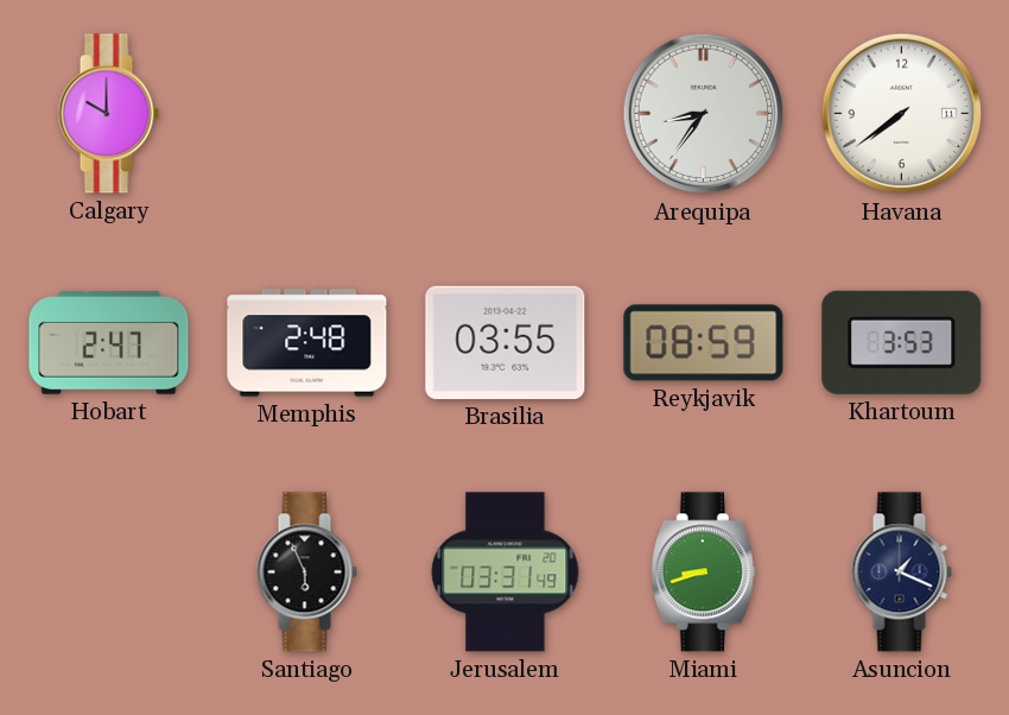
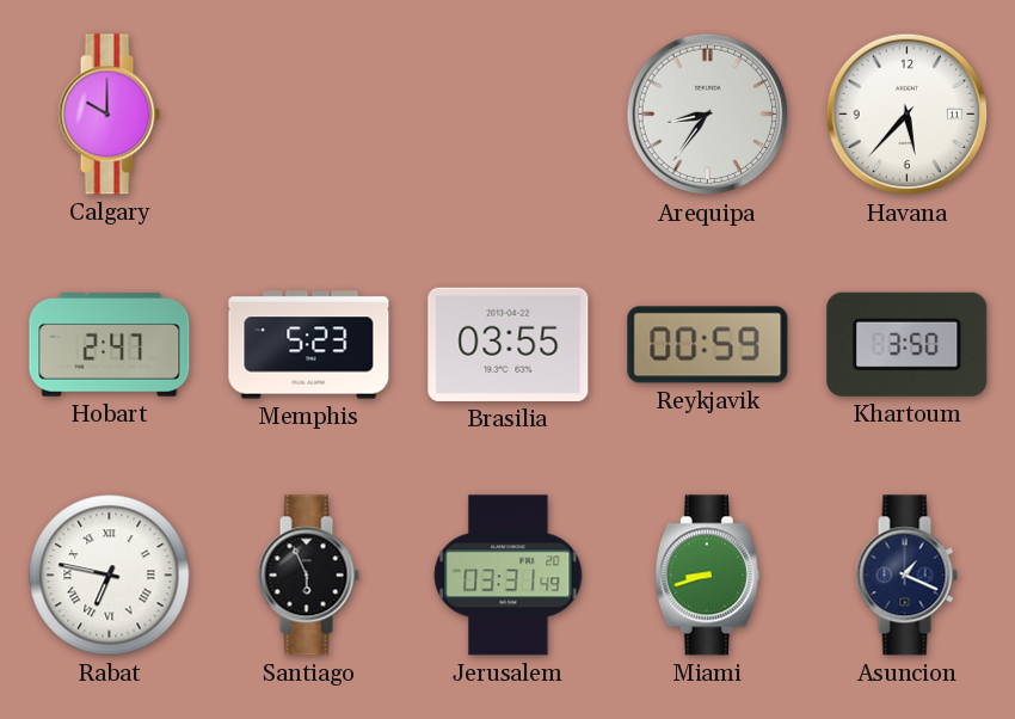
Havana: 7:39 -> 5:37 (908, 115)
Memphis: 2:48 -> 5:23 (309, 345)
Reykjavik: 08:59 -> 00:59 (708, 345)
Khartoum: 3:53 -> 3:50 (908, 344)
Rabat: none -> 6:47 (110, 576)
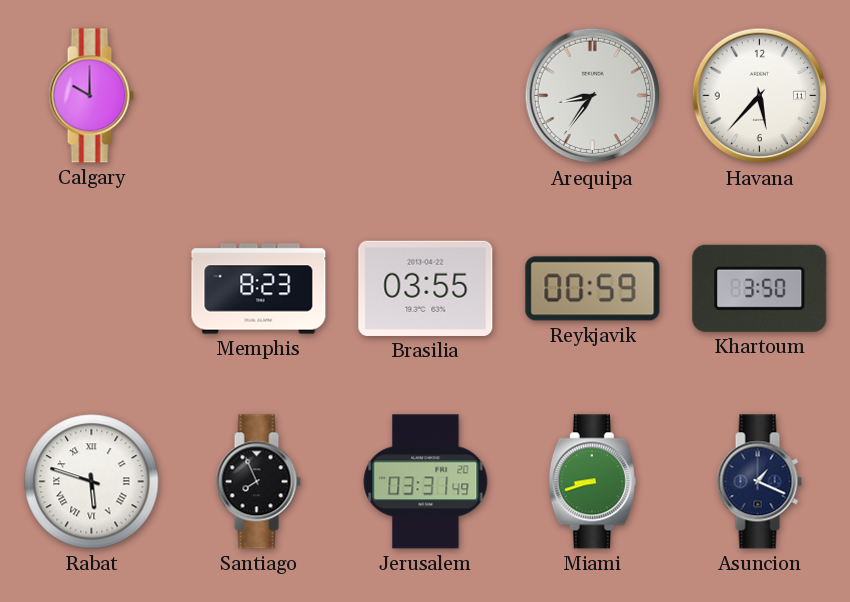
Hobart: 2:47 -> none (110, 345)
Memphis: 5:23 -> 8:23 (259, 289)
Rabat: 6:47 -> 5:48 (92, 482)
Santiago: 5:56 -> 7:56 (258, 482)
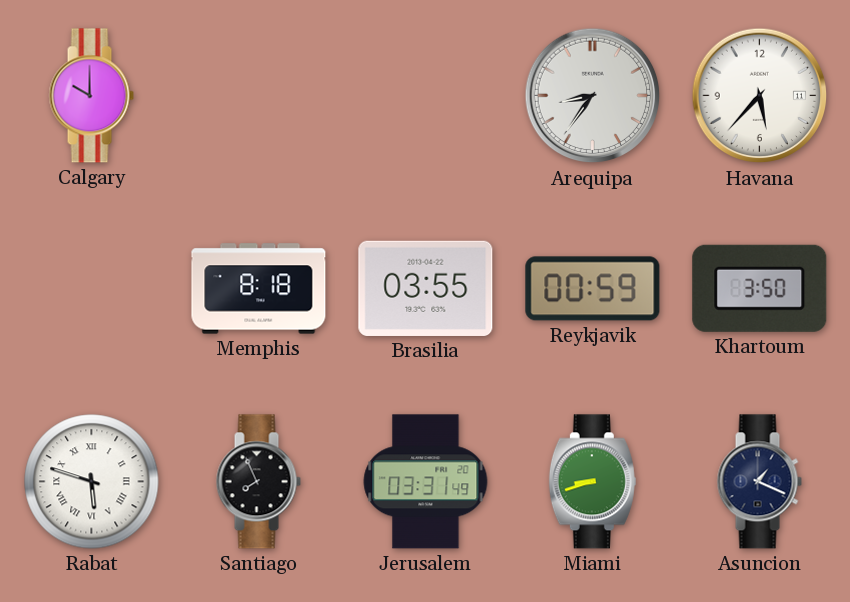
Memphis: 8:23 -> 8:18 (259, 289)
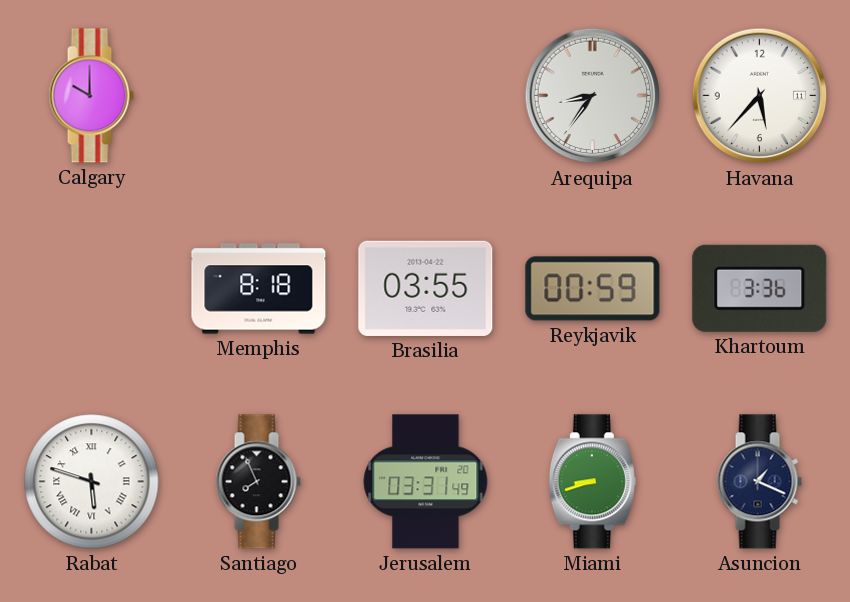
Khartoum: 3:50 -> 3:36 (760, 288)
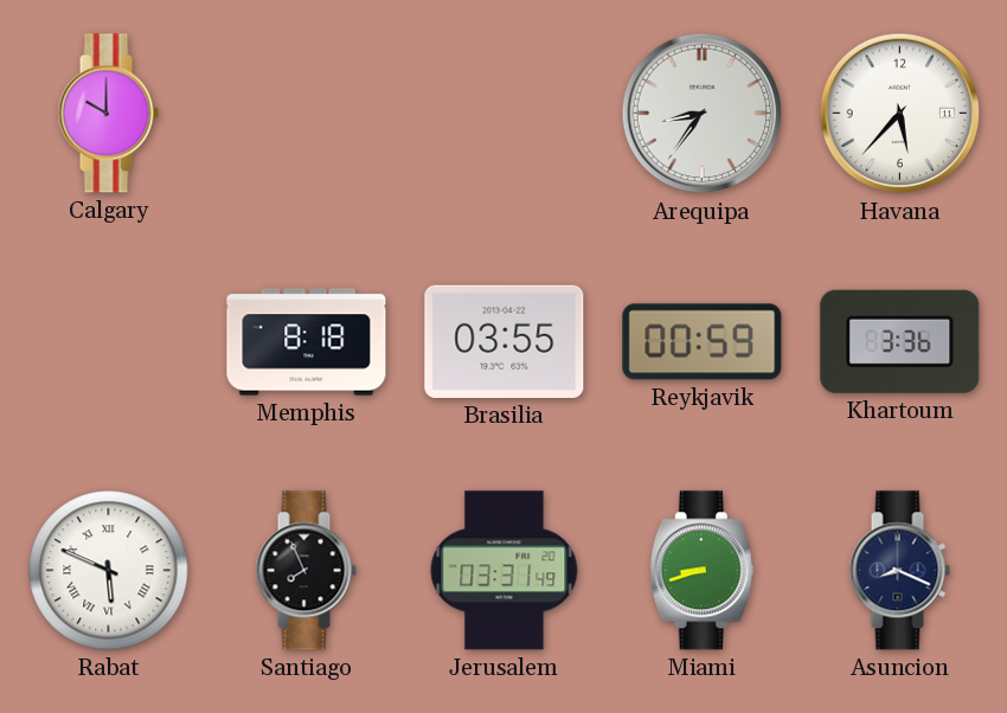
Rabat: 5:48 -> 5:49 (109, 571)
Asuncion: 1:19 -> 8:19 (899, 571)
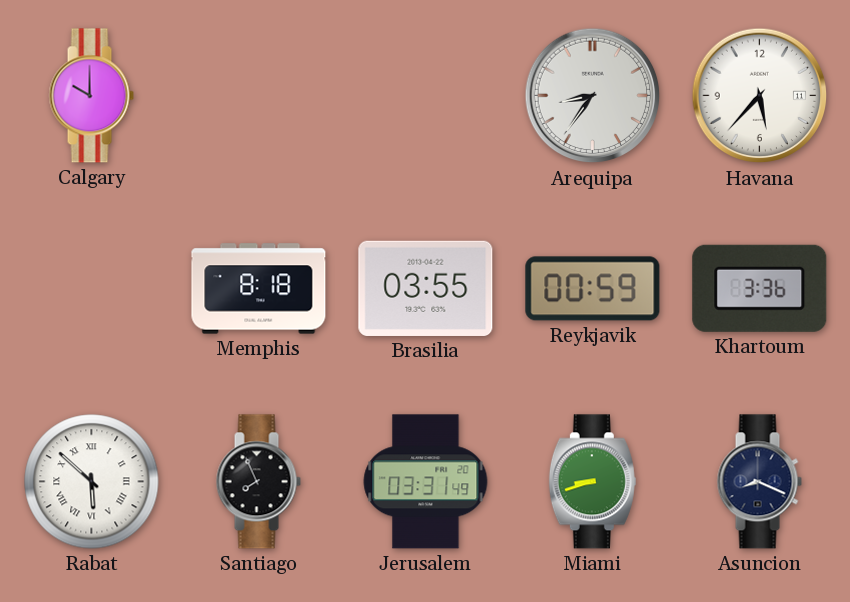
Rabat: 5:49 -> 5:52 (92, 482)
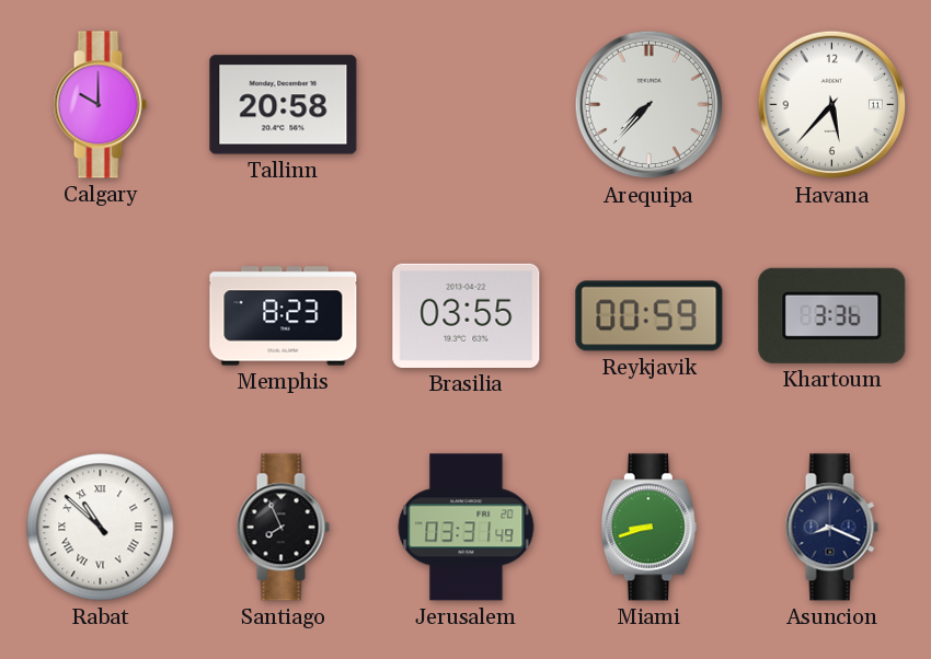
Tallinn: none -> 20:58 (284, 105)
Arequipa: 8:36 -> 7:37 (650, 105)
Memphis: 8:18 -> 8:23 (284, 316)
Rabat: 5:52 -> 10:52 (101, 528)
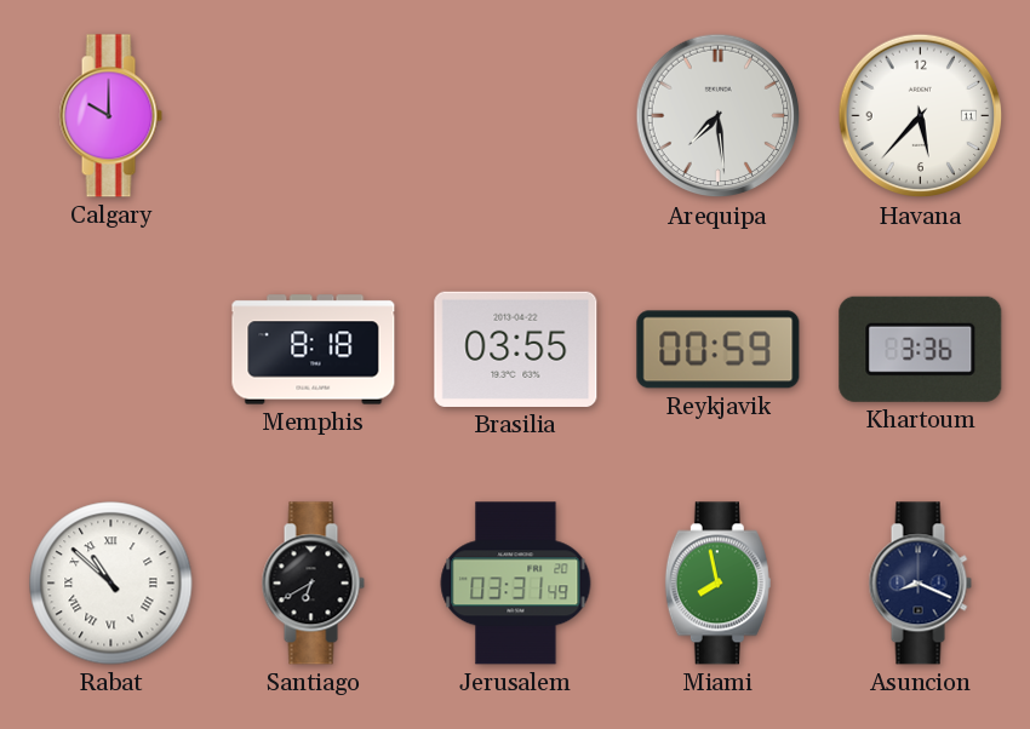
Tallinn: 20:58 -> none (284, 105)
Arequipa: 7:37 -> 7:29 (719, 116)
Memphis: 8:23 -> 8:18 (314, 350)
Santiago: 7:56 -> 6:40 (313, 584)
Miami: 8:42 -> 7:58 (717, 584)
